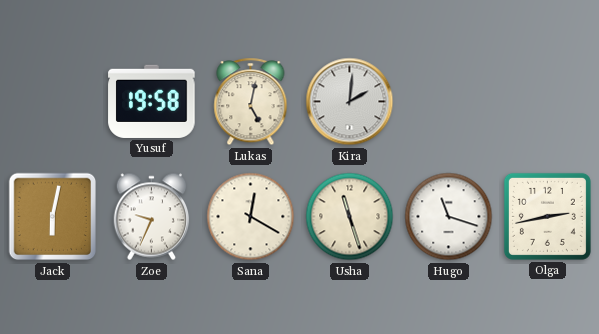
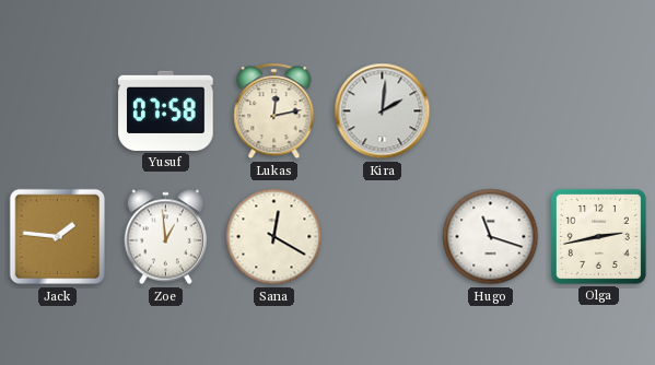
Yusuf: 19:58 -> 07:58 (166, 110)
Lukas: 5:02 -> 12:13 (274, 111)
Jack: 6:02 -> 1:46 (58, 237)
Zoe: 9:34 -> 12:59 (166, 237)
Usha: 11:27 -> none (350, 217)
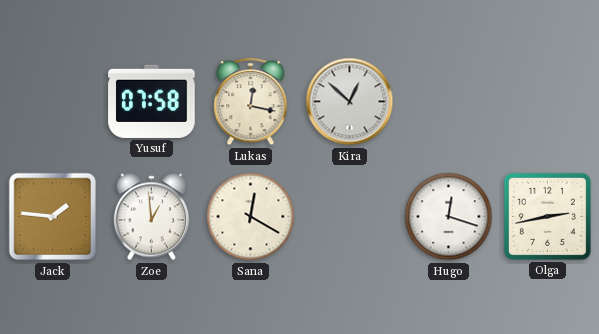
Lukas: 12:13 -> 12:17 (251, 102)
Kira: 2:01 -> 12:52 (350, 102)
Hugo: 11:18 -> 12:18 (449, 217)
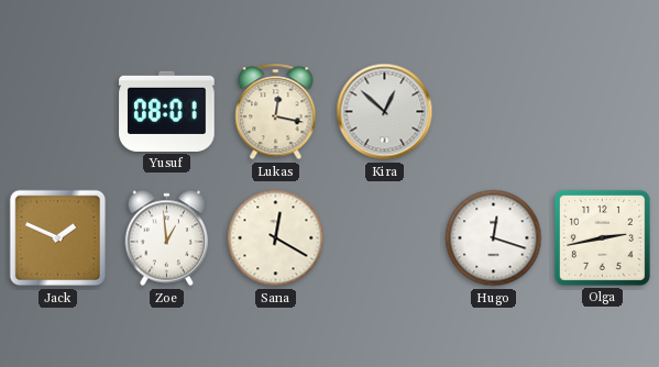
Yusuf: 07:58 -> 08:01 (167, 111)
Jack: 1:46 -> 1:49 (58, 238)
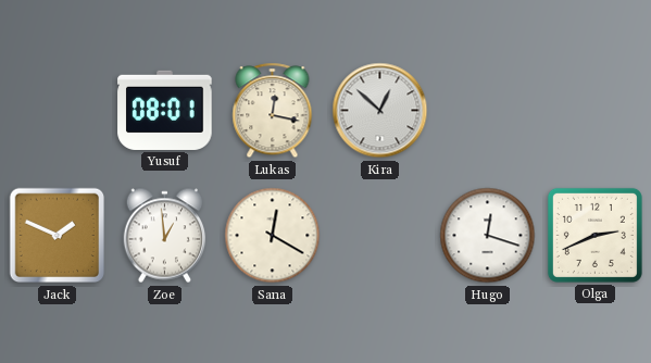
Olga: 2:43 -> 2:41 (594, 235)
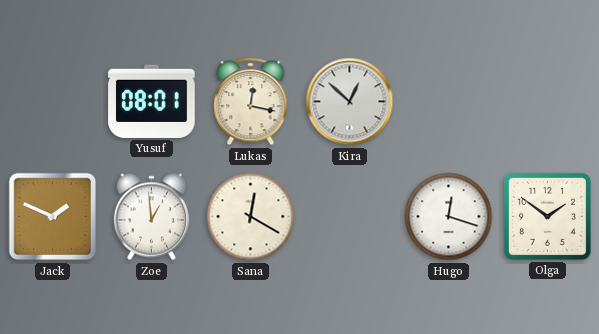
Olga: 2:41 -> 1:51 (547, 216)
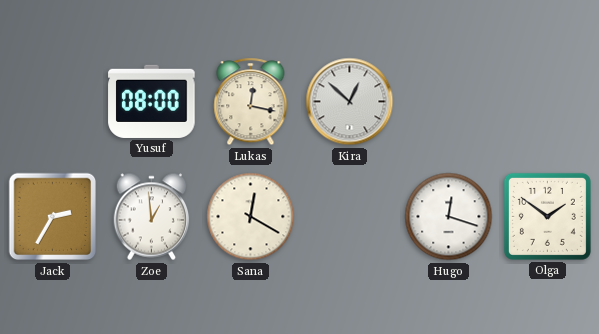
Yusuf: 08:01 -> 08:00 (152, 101)
Jack: 1:49 -> 2:35 (53, 217)
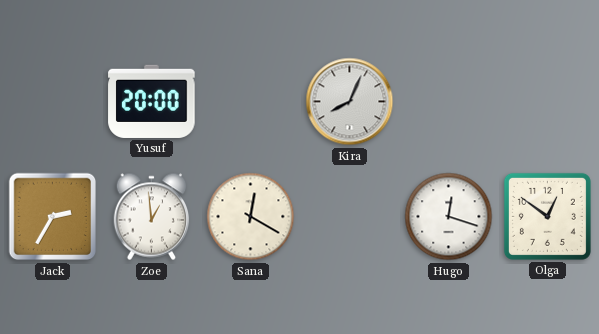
Yusuf: 08:00 -> 20:00 (152, 101)
Lukas: 12:17 -> none (251, 102)
Kira: 12:52 -> 8:04 (350, 102)
Olga: 1:51 -> 12:51 (547, 216)
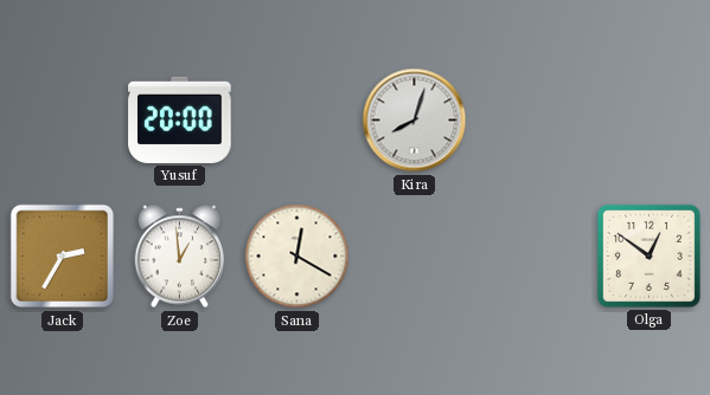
Kira: 8:04 -> 8:03 (415, 121)
Hugo: 12:18 -> none (449, 217)
